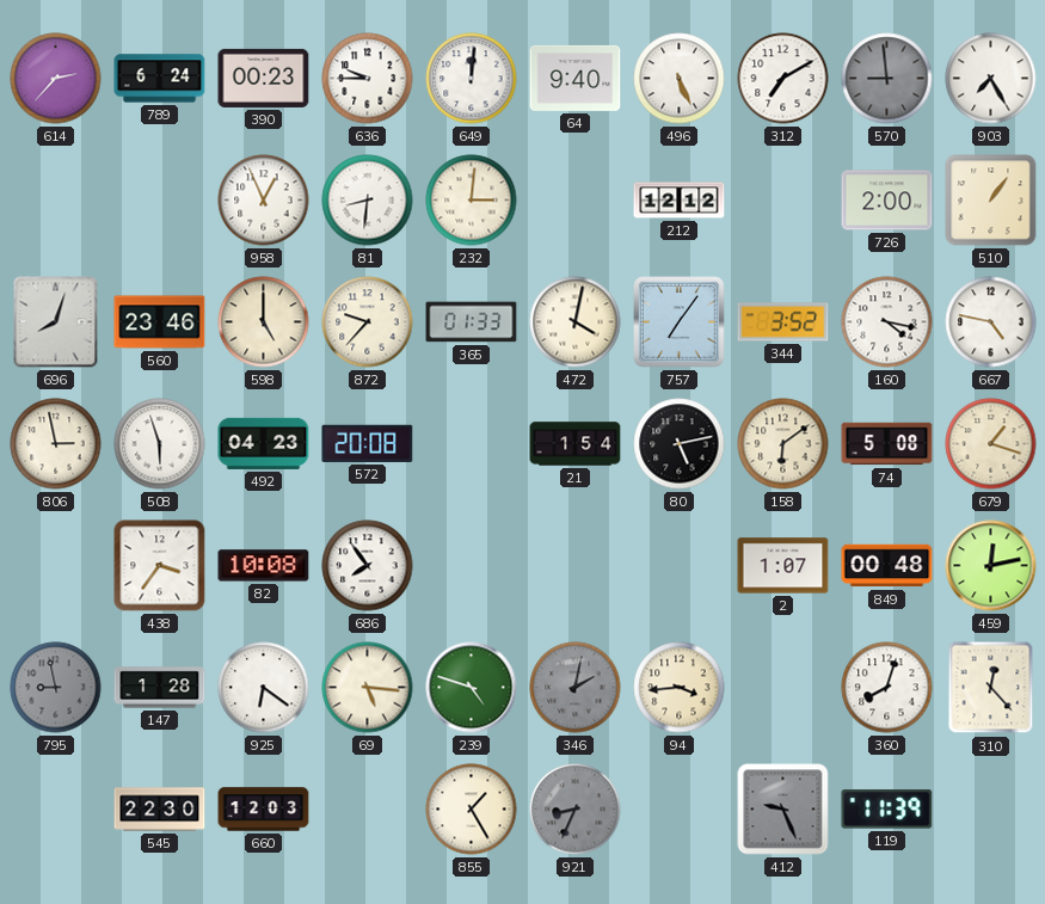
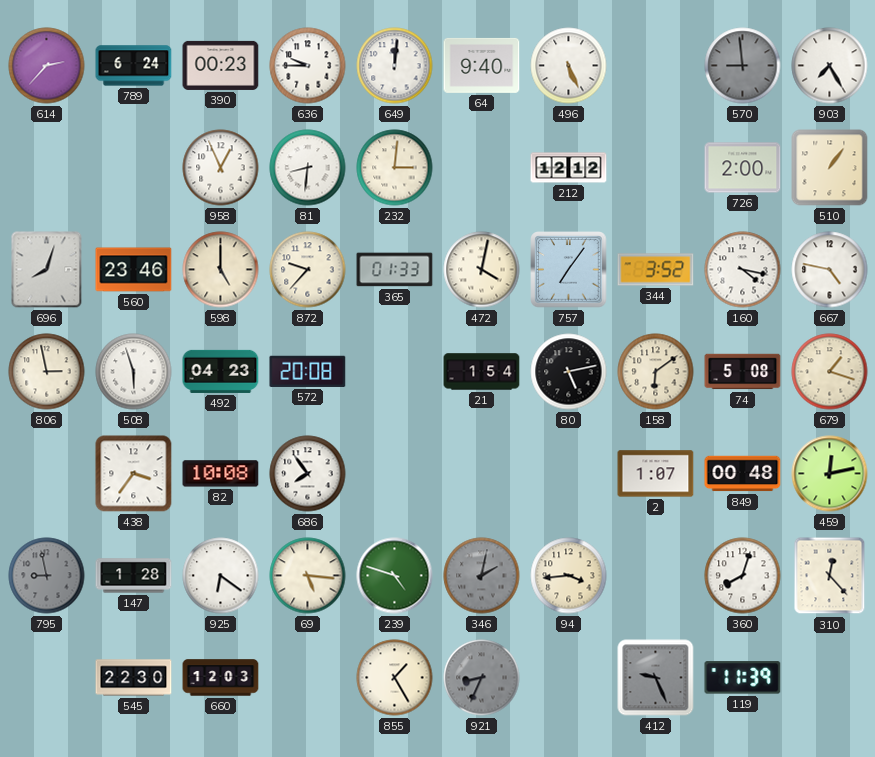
312: 7:10 -> none (783, 79)
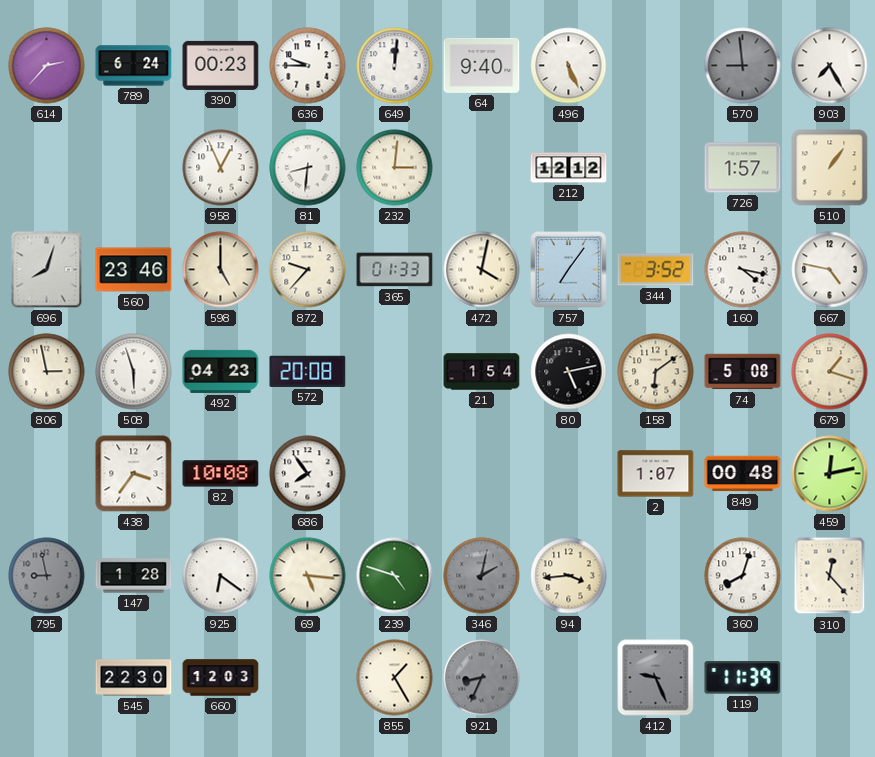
726: 2:00 -> 1:57 (743, 168)
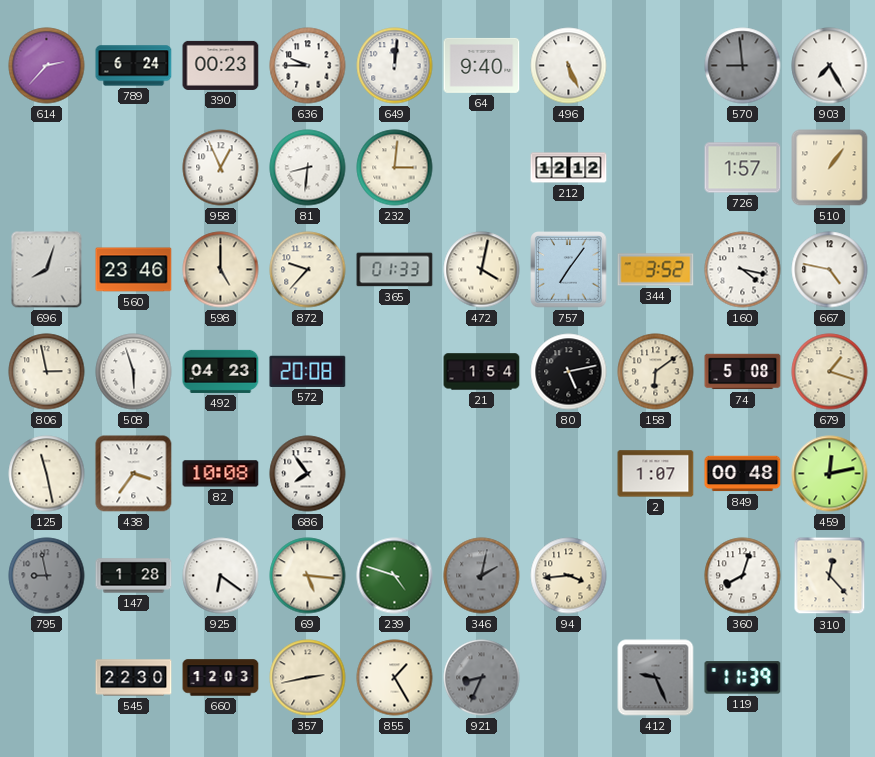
125: none -> 11:28 (47, 474)
357: none -> 2:43 (308, 678)
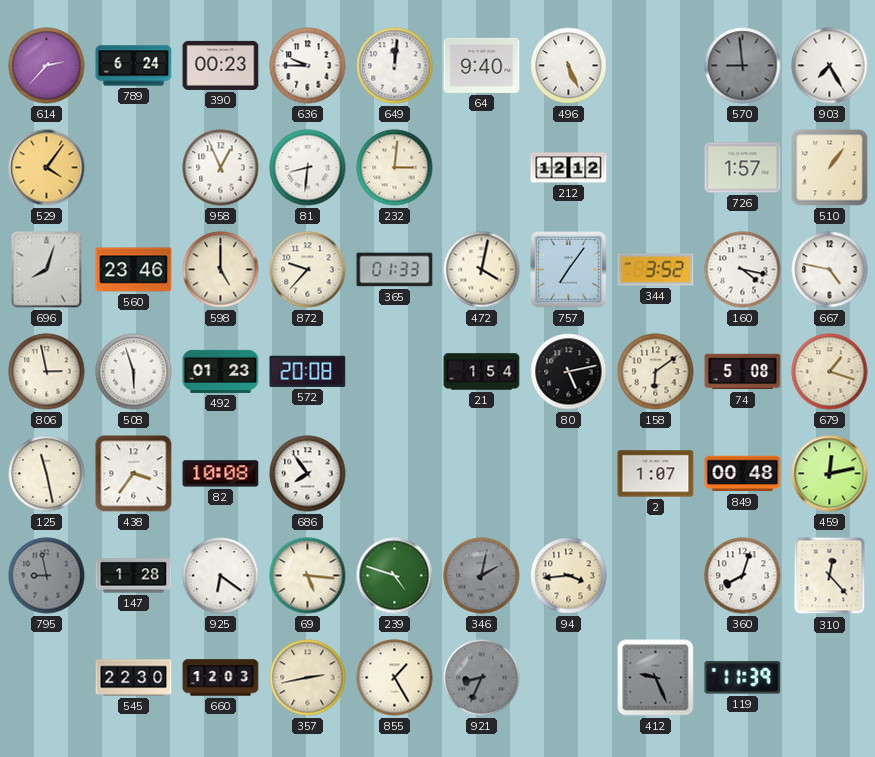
529: none -> 4:06 (47, 168)
492: 04:23 -> 01:23 (221, 371)
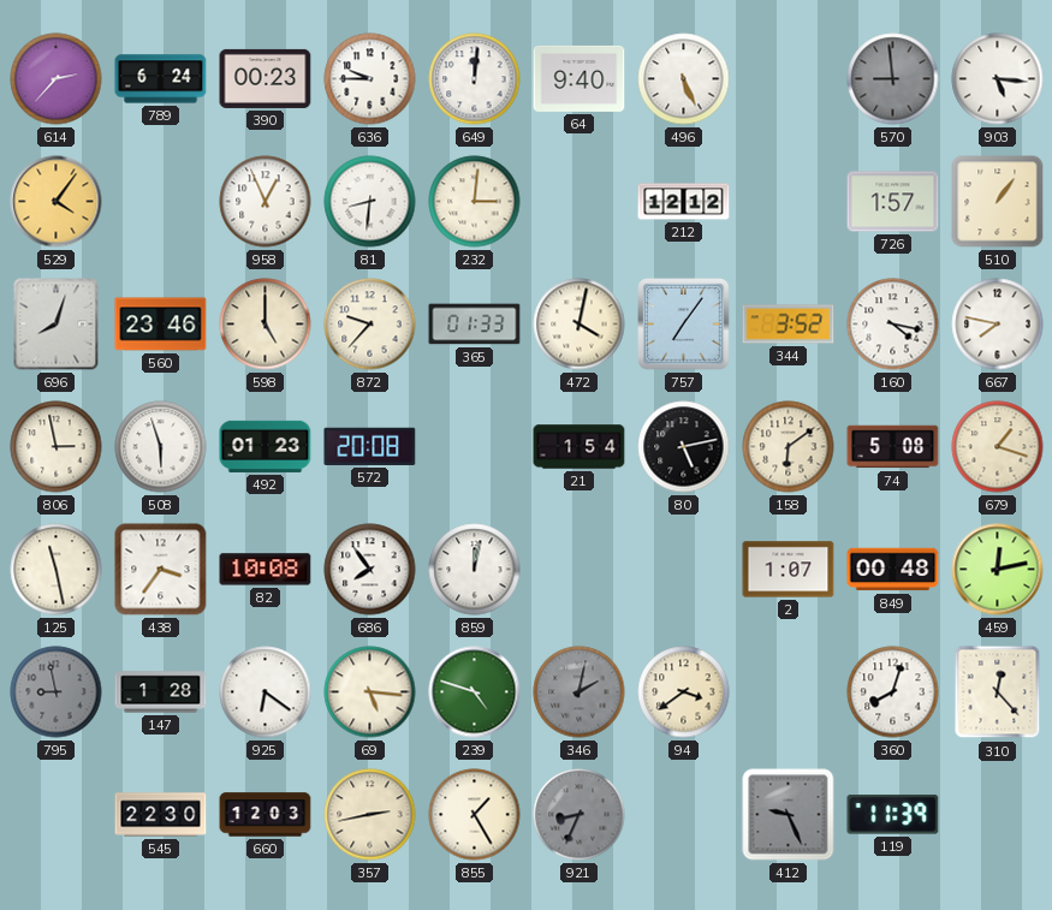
903: 7:25 -> 5:16 (998, 79)
667: 4:47 -> 7:47 (998, 325)
859: none -> 12:02 (475, 570)
94: 3:44 -> 3:39 (684, 692)
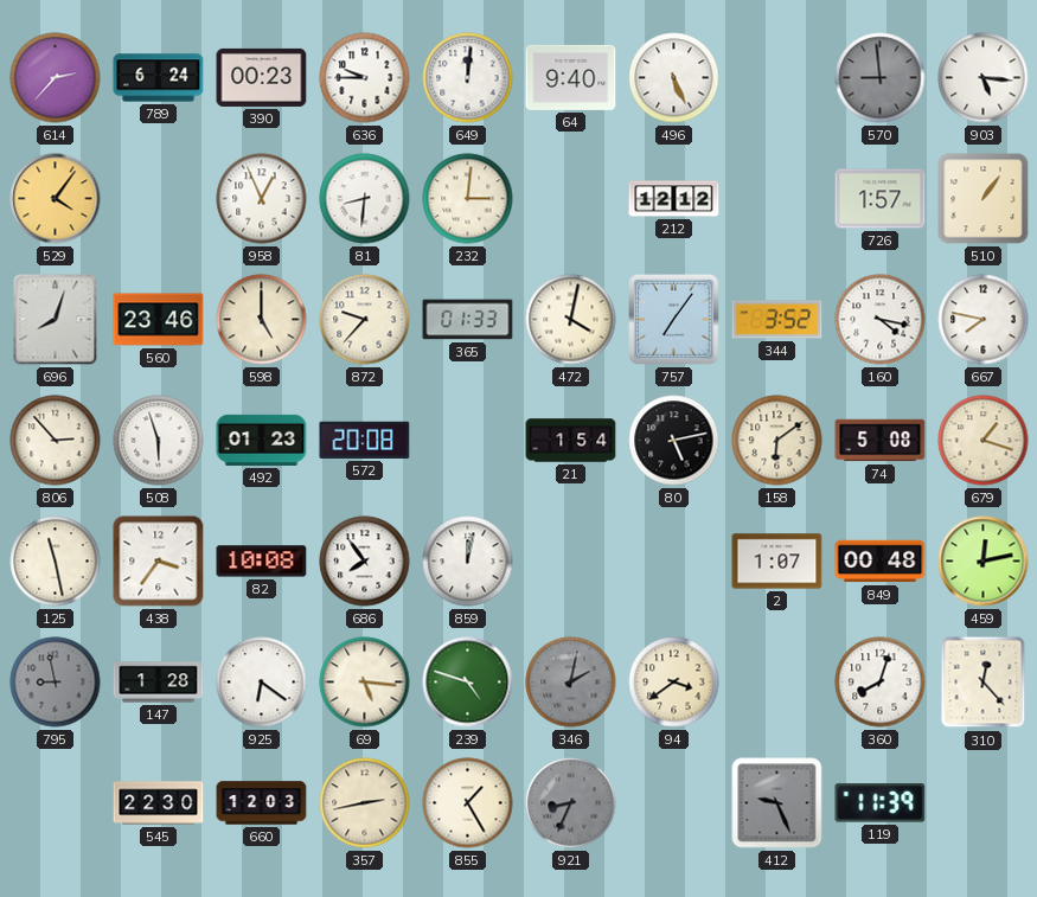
806: 2:58 -> 2:53 (56, 441)
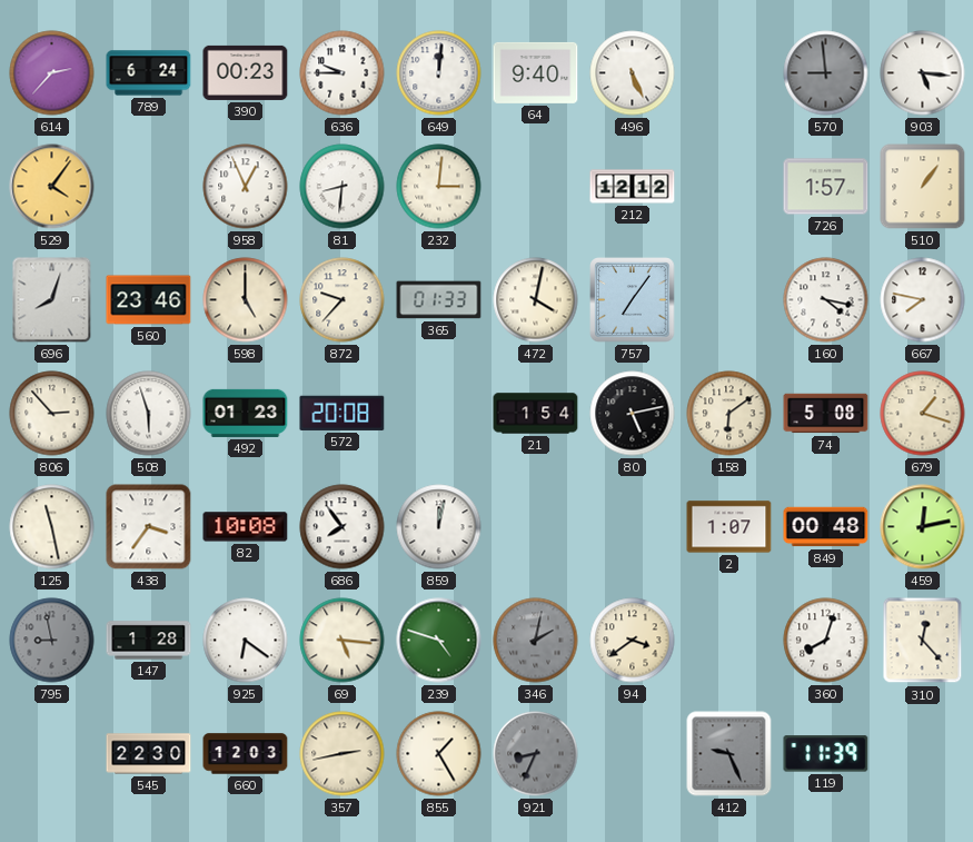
344: 3:52 -> none (777, 320)
